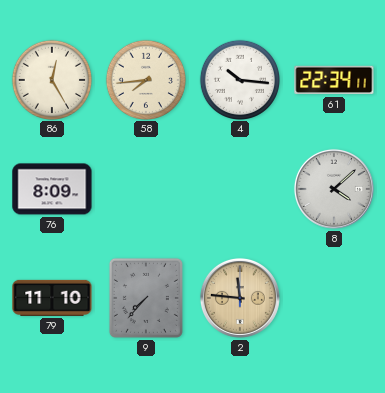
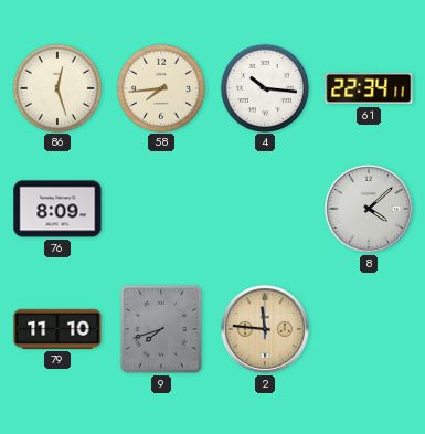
86: 12:25 -> 12:27 (56, 87)
9: 7:37 -> 7:42 (161, 329)
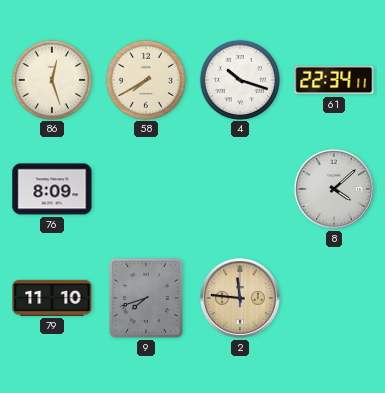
58: 7:44 -> 7:40 (145, 79)
4: 10:16 -> 10:18 (239, 79)
